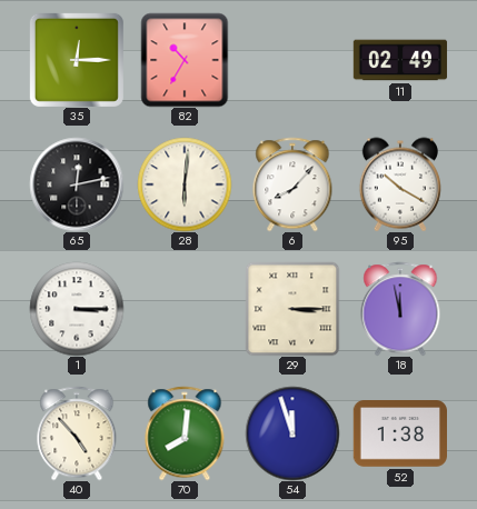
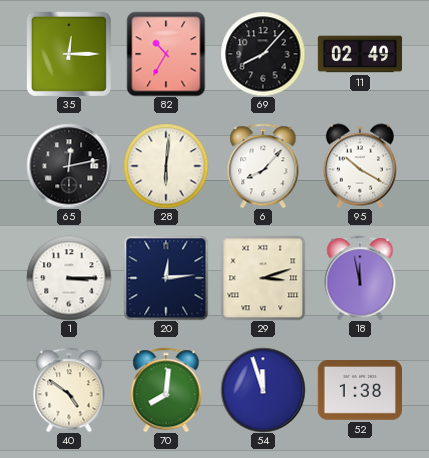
69: none -> 8:07 (263, 54)
20: none -> 12:14 (166, 278)
29: 3:15 -> 3:12 (263, 278)
40: 4:53 -> 4:51 (69, 390)
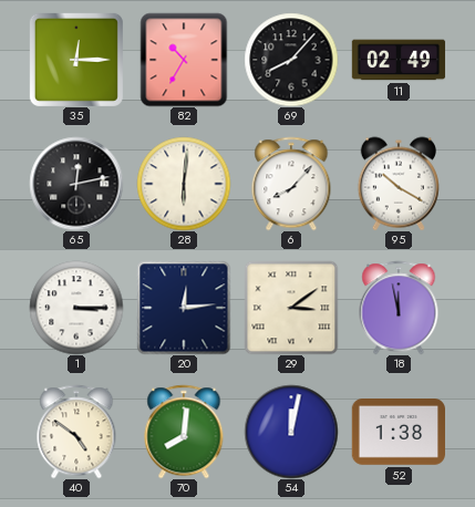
29: 3:12 -> 3:09 (291, 308)
54: 11:57 -> 12:02 (291, 432)
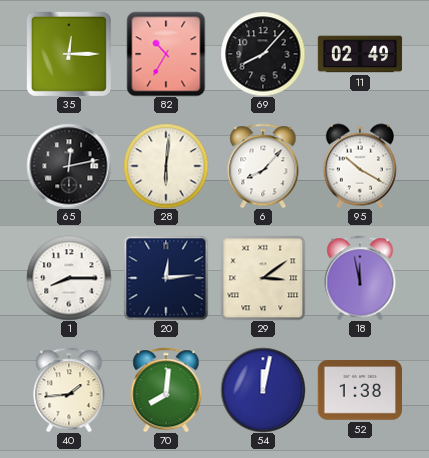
1: 3:15 -> 8:15 (69, 278)
40: 4:51 -> 1:44 (69, 390)
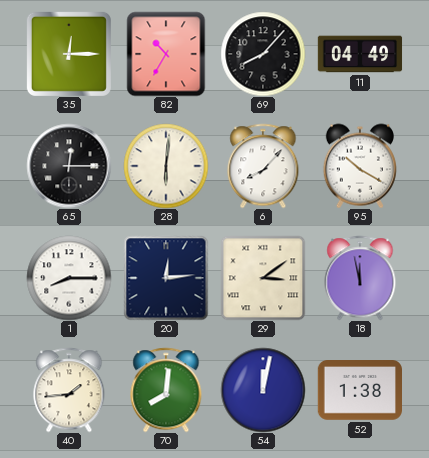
11: 02:49 -> 04:49 (360, 54)
65: 12:13 -> 12:15 (69, 166)
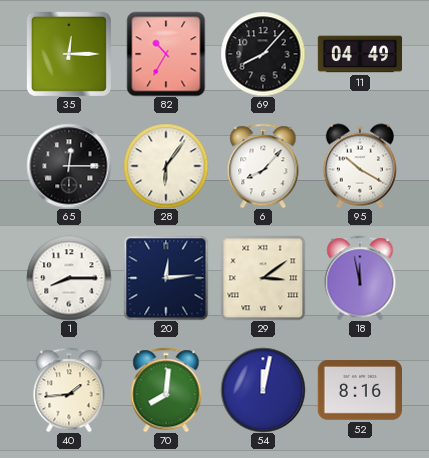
28: 6:01 -> 6:06 (166, 166)
52: 1:38 -> 8:16 (359, 391)
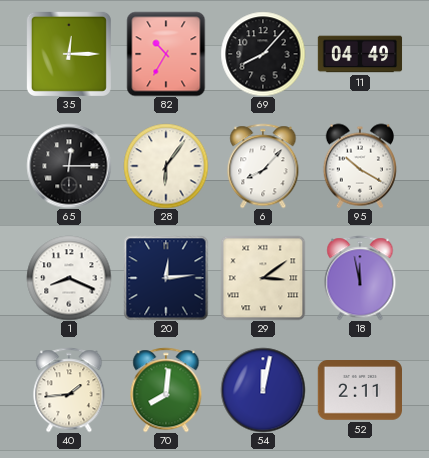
1: 8:15 -> 8:19 (69, 278)
52: 8:16 -> 2:11 (359, 391)
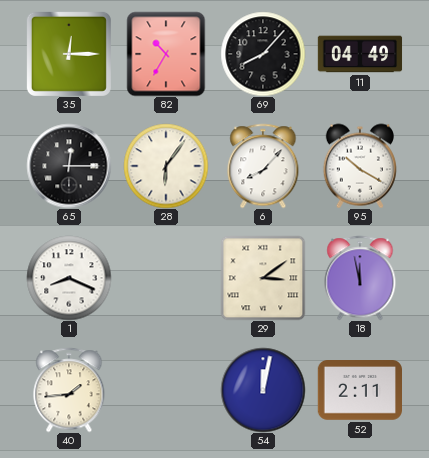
20: 12:14 -> none (166, 278)
70: 8:01 -> none (166, 390)
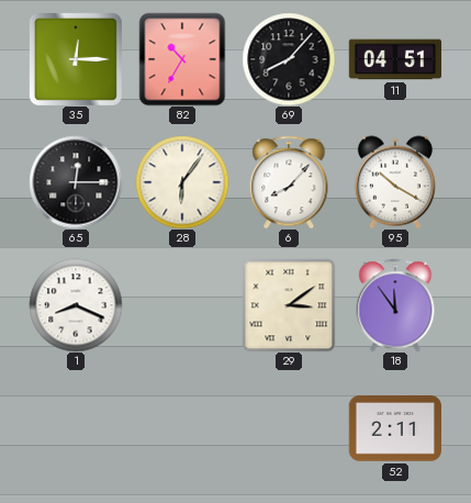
11: 04:49 -> 04:51 (395, 59)
18: 11:58 -> 11:54 (395, 305)
40: 1:44 -> none (69, 390)
54: 12:02 -> none (263, 390)
